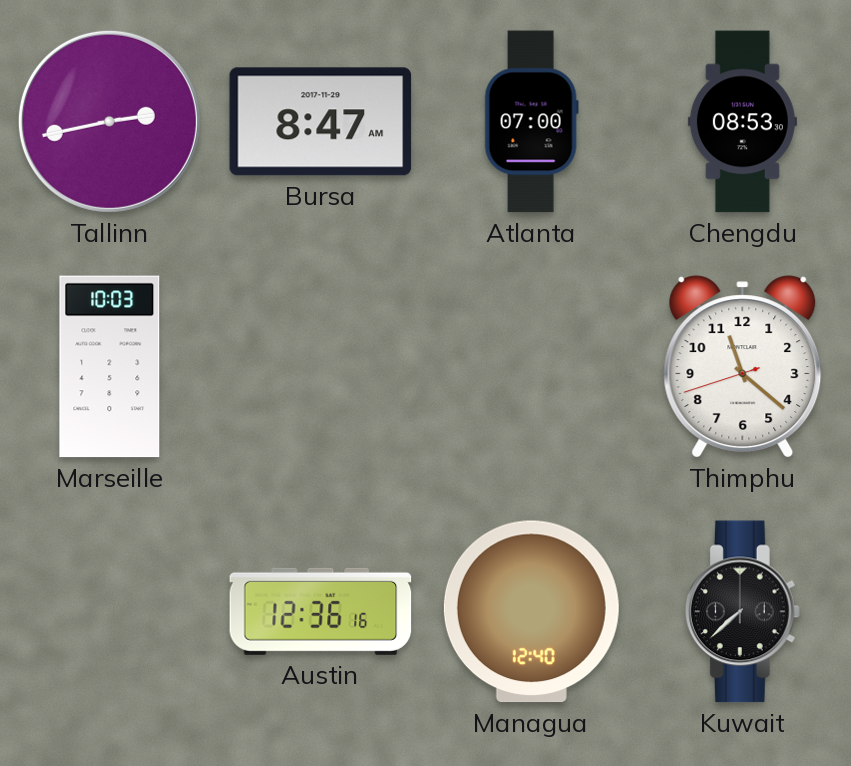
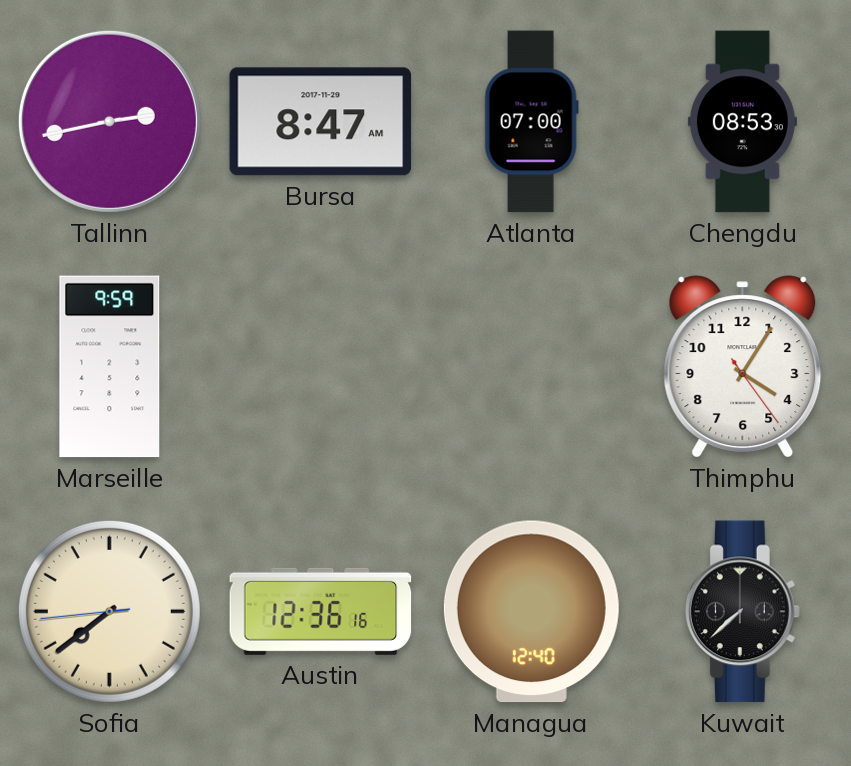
Marseille: 10:03 -> 9:59 (110, 367)
Thimphu: 11:21 -> 4:05 (743, 367)
Sofia: none -> 7:38 (109, 611)
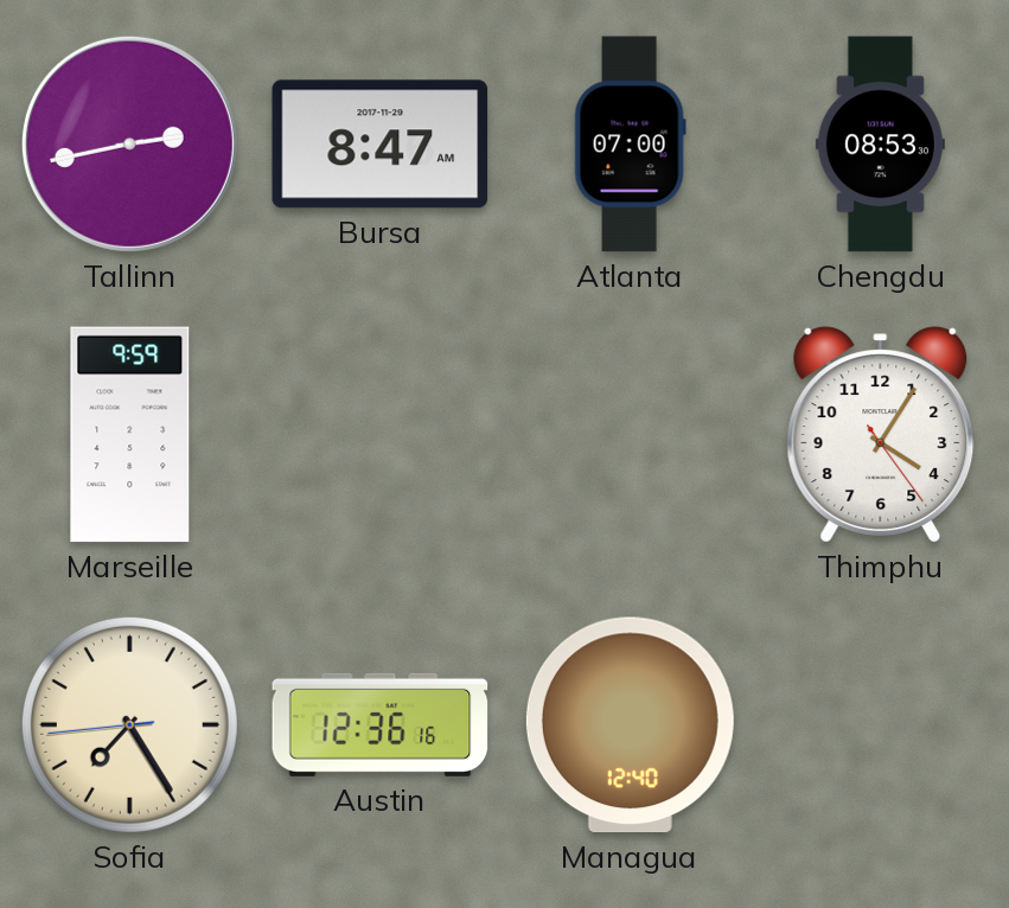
Sofia: 7:38 -> 7:24 (129, 724)
Kuwait: 7:38 -> none (742, 612)
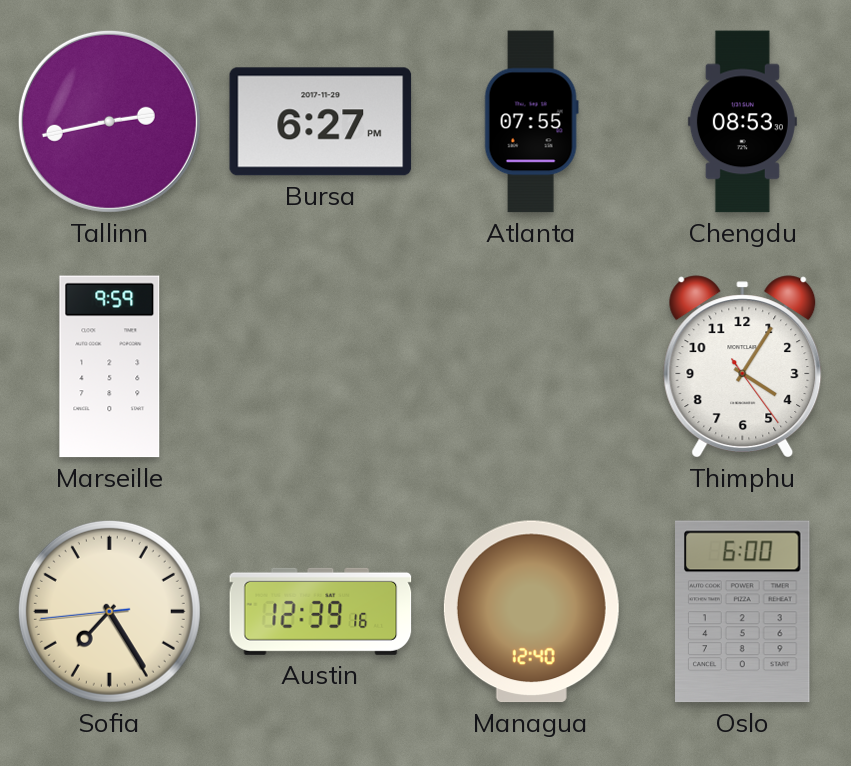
Bursa: 8:47 -> 6:27 (321, 122)
Atlanta: 07:00 -> 07:55 (531, 122)
Austin: 12:36 -> 12:39 (321, 611)
Oslo: none -> 6:00 (743, 612)
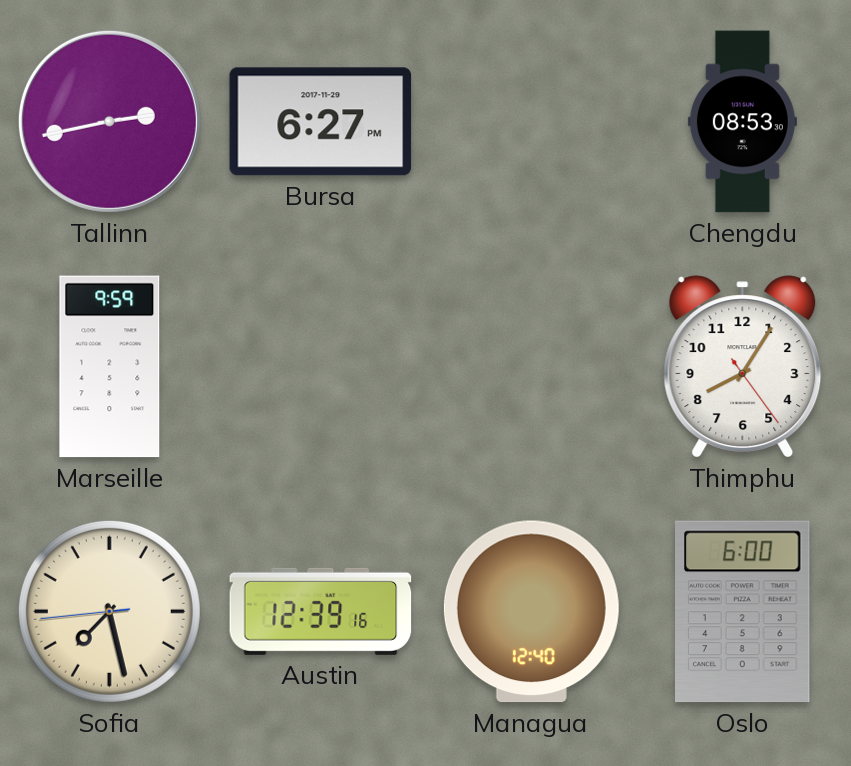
Atlanta: 07:55 -> none (531, 122)
Thimphu: 4:05 -> 8:05 (743, 367)
Sofia: 7:24 -> 7:27 (109, 611)
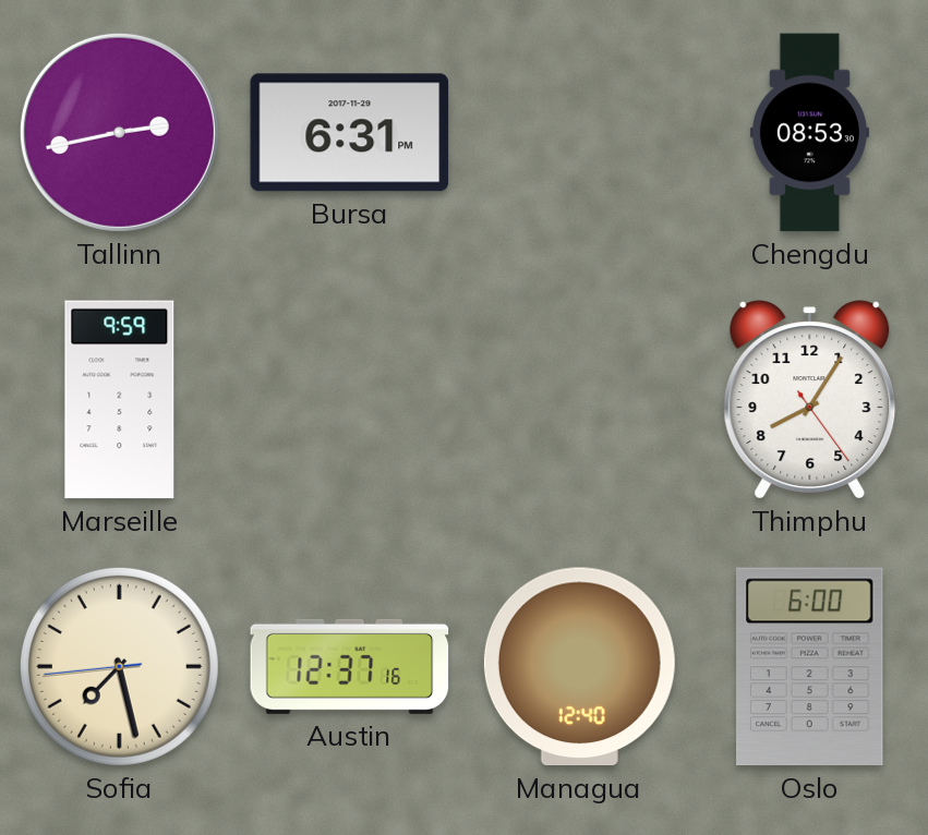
Bursa: 6:27 -> 6:31 (350, 133)
Austin: 12:39 -> 12:37 (350, 666)
